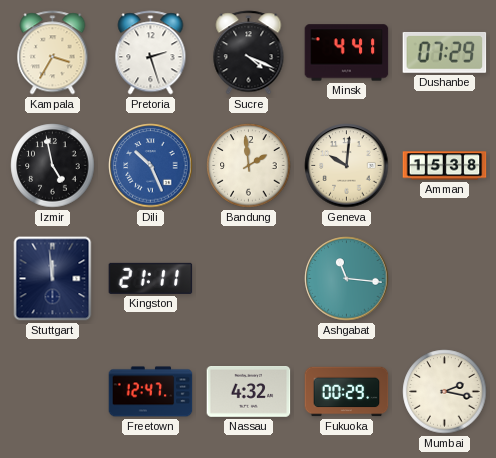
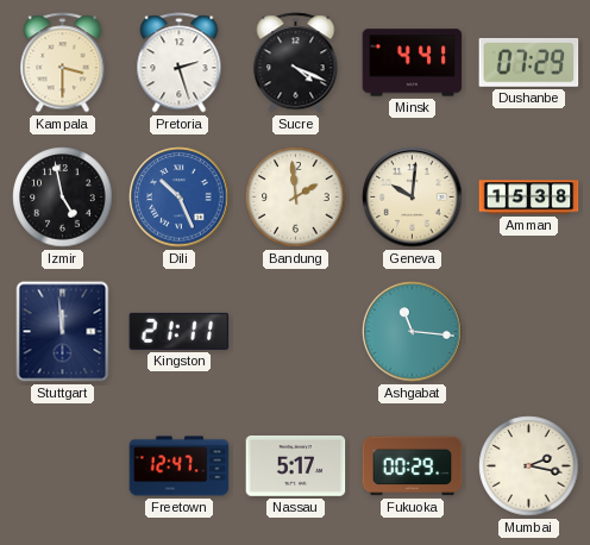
Kampala: 3:35 -> 3:30 (63, 63)
Nassau: 4:32 -> 5:17 (296, 466)
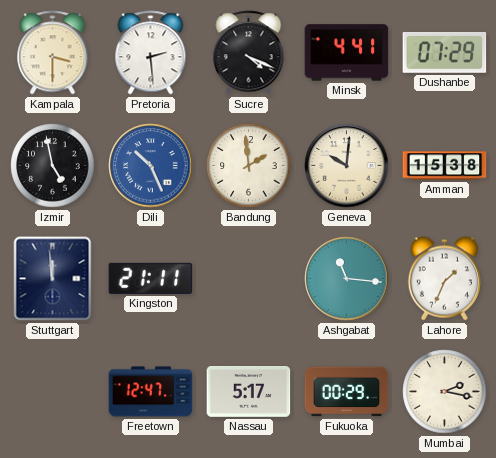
Pretoria: 2:27 -> 2:29 (151, 53)
Lahore: none -> 1:34 (444, 279)
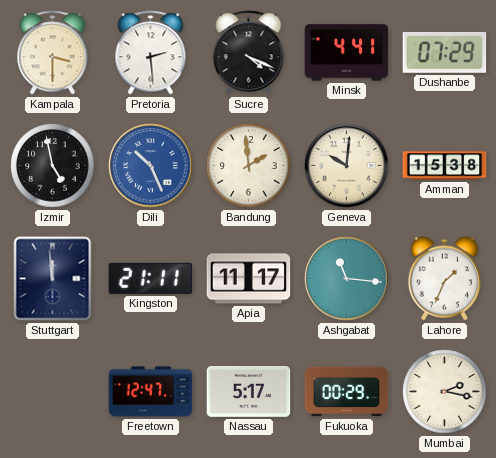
Apia: none -> 11:17 (249, 279)
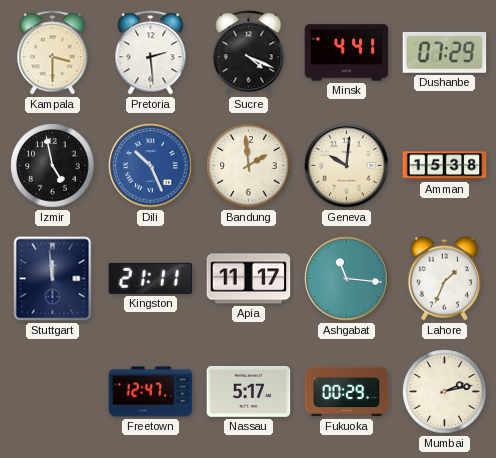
Mumbai: 2:17 -> 2:13 (445, 392)
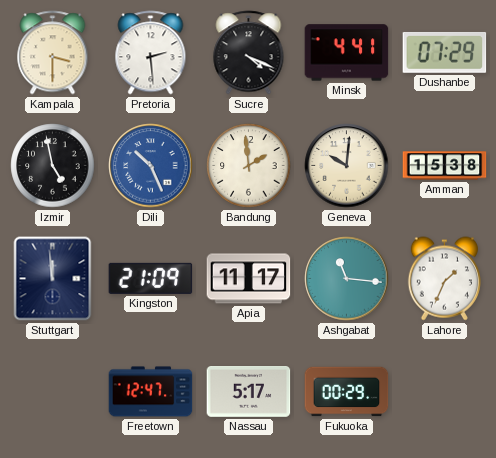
Kingston: 21:11 -> 21:09 (151, 278)
Mumbai: 2:13 -> none (445, 392)
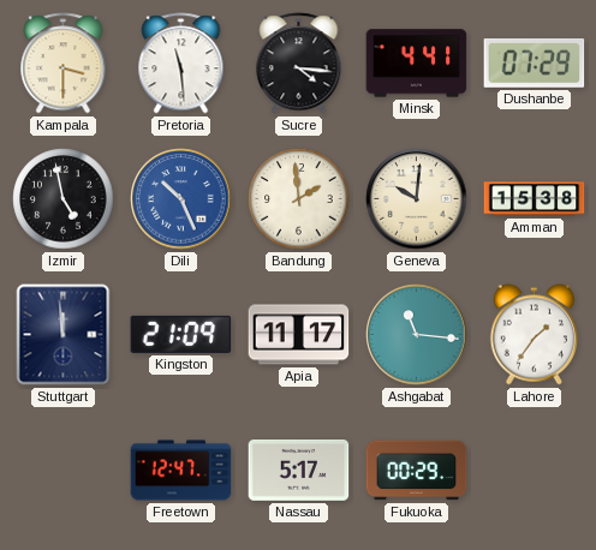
Pretoria: 2:29 -> 11:29 (181, 64)
Sucre: 4:19 -> 4:16 (299, 64)
Lahore: 1:34 -> 1:36 (534, 335)
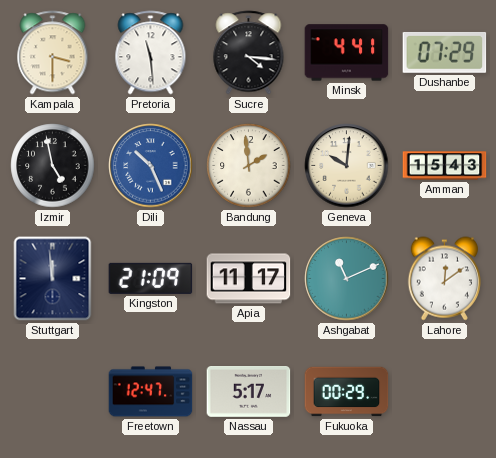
Amman: 15:38 -> 15:43 (445, 166)
Ashgabat: 11:16 -> 11:11 (347, 279)
Lahore: 1:36 -> 12:09 (444, 279)
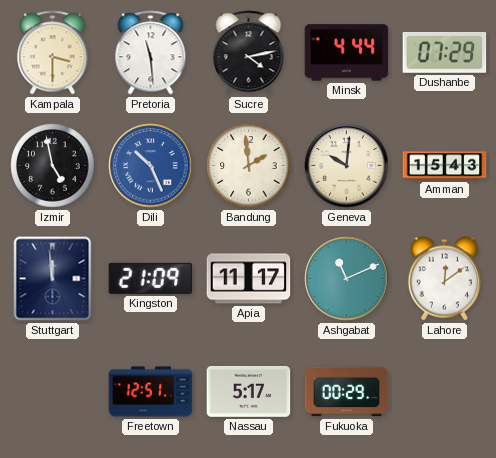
Sucre: 4:16 -> 4:13 (249, 53)
Minsk: 4:41 -> 4:44 (347, 53)
Freetown: 12:47 -> 12:51 (151, 392)
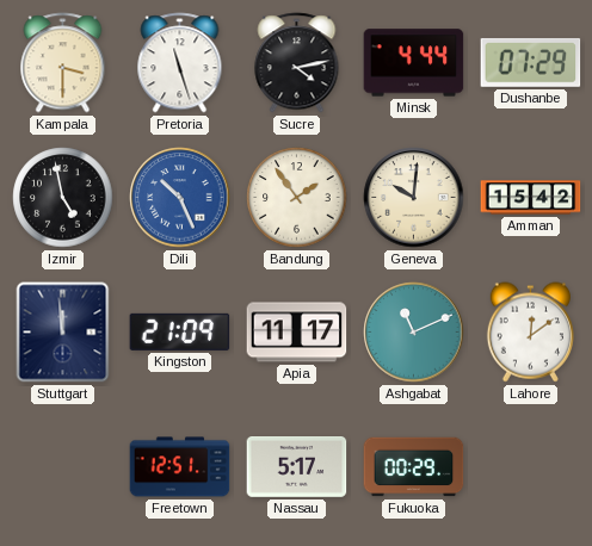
Pretoria: 11:29 -> 11:27 (180, 63)
Bandung: 1:59 -> 1:54 (297, 198)
Amman: 15:43 -> 15:42 (531, 198)
